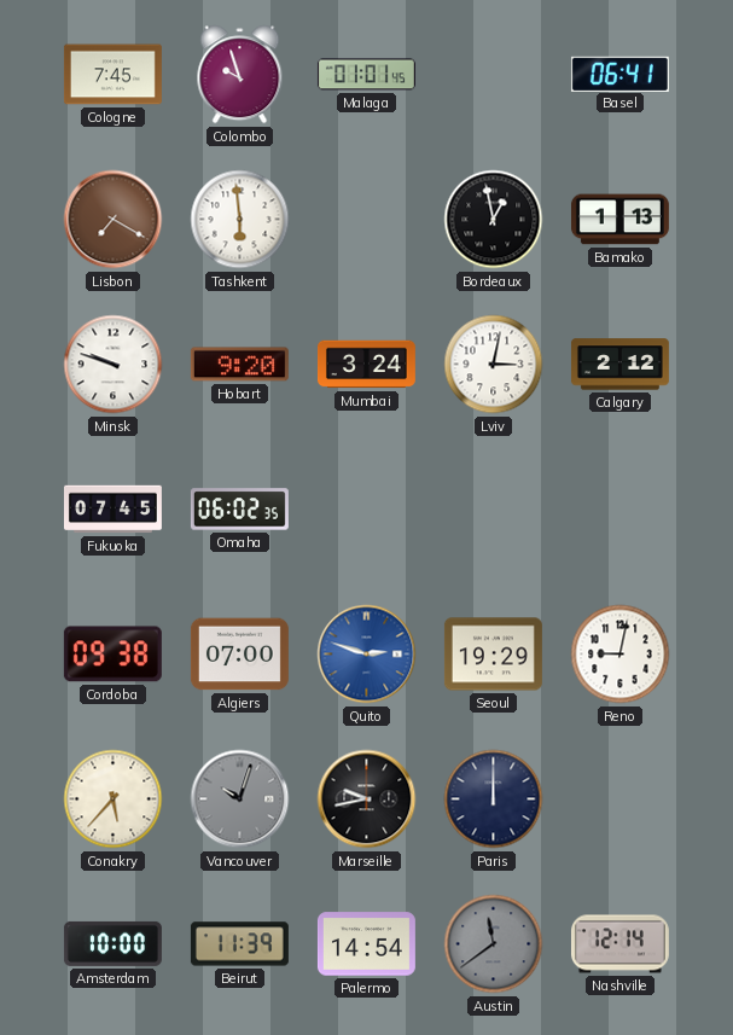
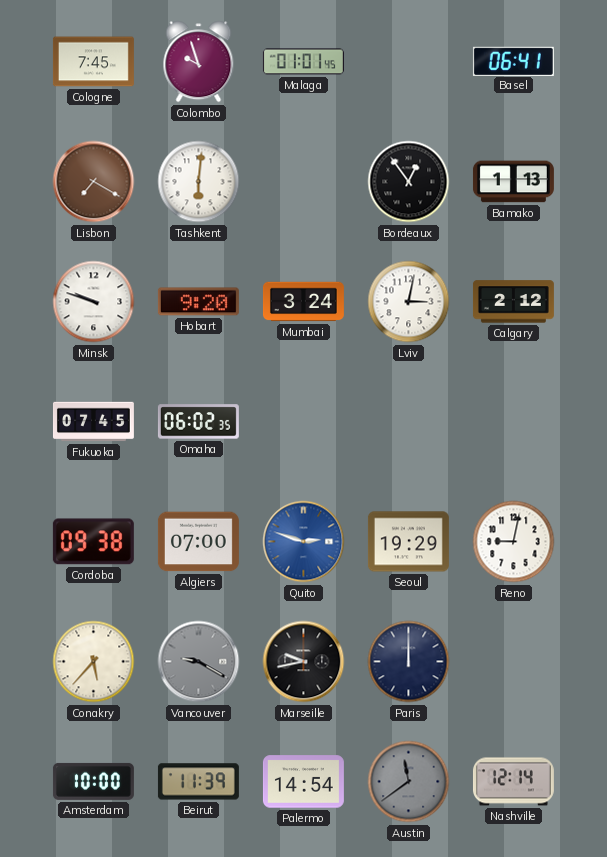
Tashkent: 5:59 -> 6:01 (199, 182)
Bordeaux: 12:58 -> 12:54 (409, 182)
Vancouver: 10:03 -> 9:20 (199, 662)
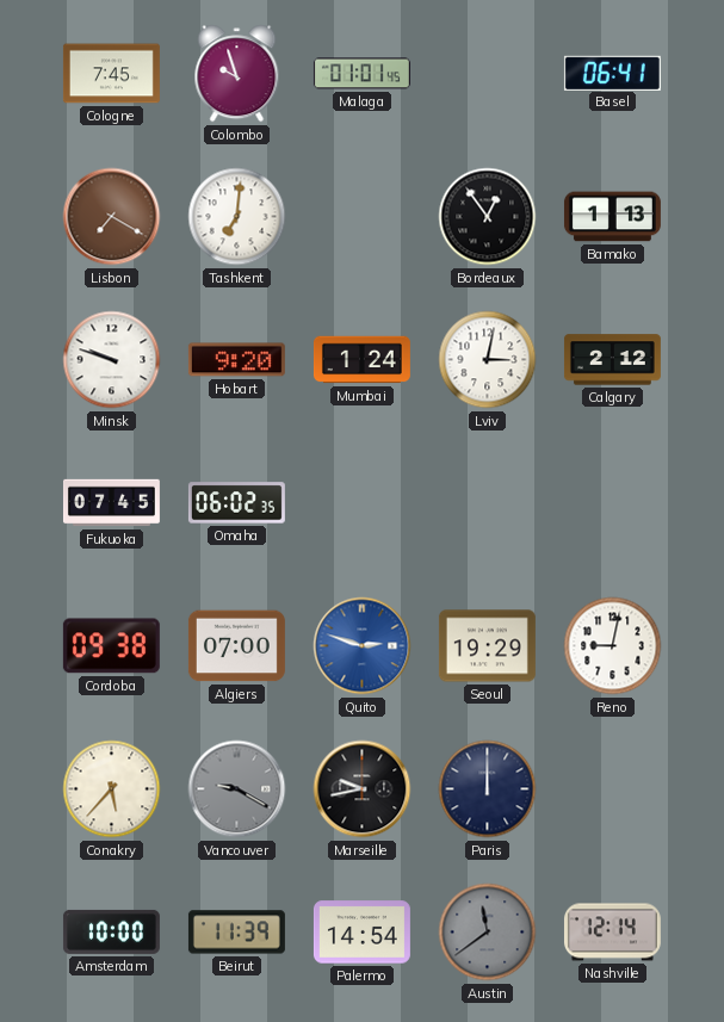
Tashkent: 6:01 -> 7:01 (237, 217)
Mumbai: 3:24 -> 1:24 (361, 360)
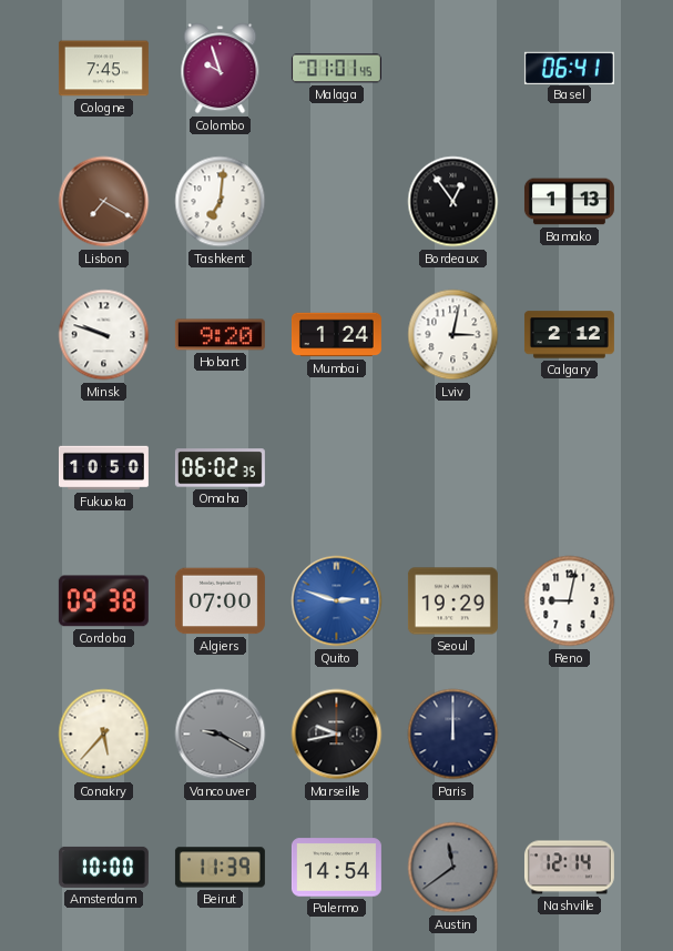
Fukuoka: 07:45 -> 10:50 (103, 468)
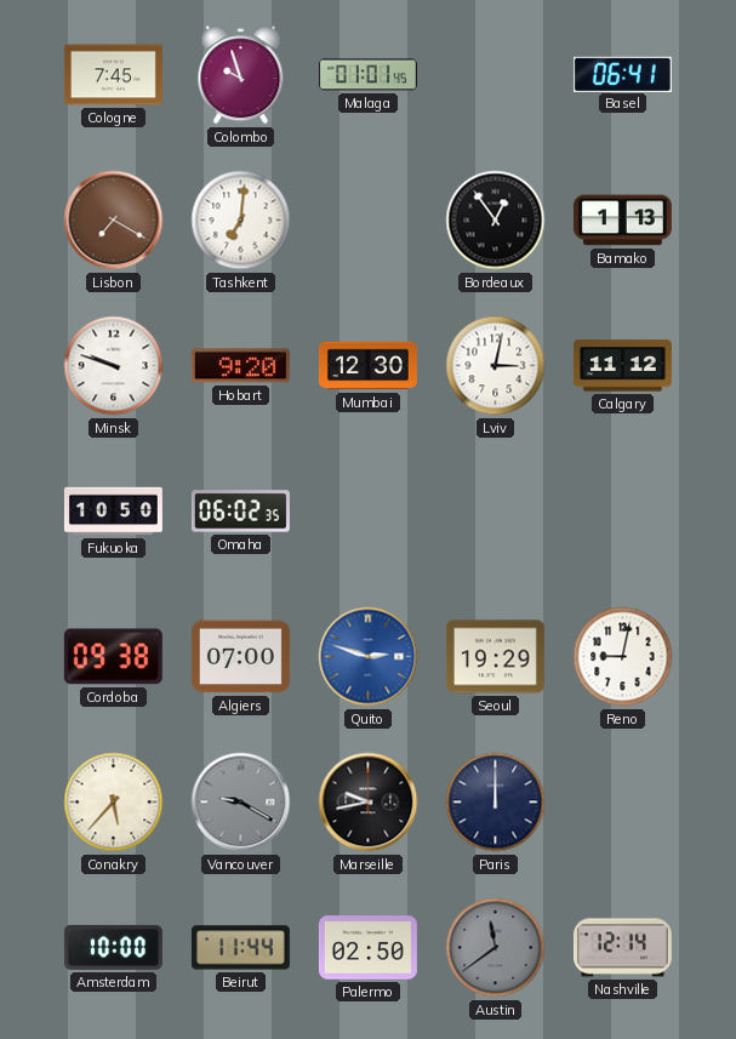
Mumbai: 1:24 -> 12:30 (367, 366)
Calgary: 2:12 -> 11:12 (622, 366)
Beirut: 11:39 -> 11:44 (240, 948)
Palermo: 14:54 -> 02:50 (367, 948)
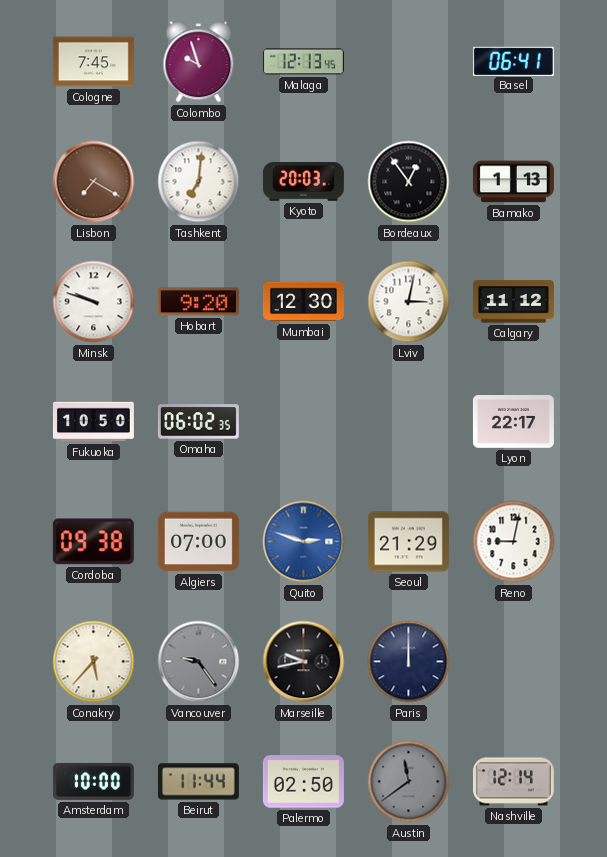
Malaga: 01:01 -> 12:13 (303, 62)
Kyoto: none -> 20:03 (303, 182)
Lyon: none -> 22:17 (513, 422)
Seoul: 19:29 -> 21:29 (408, 542)
Vancouver: 9:20 -> 9:24 (199, 662)
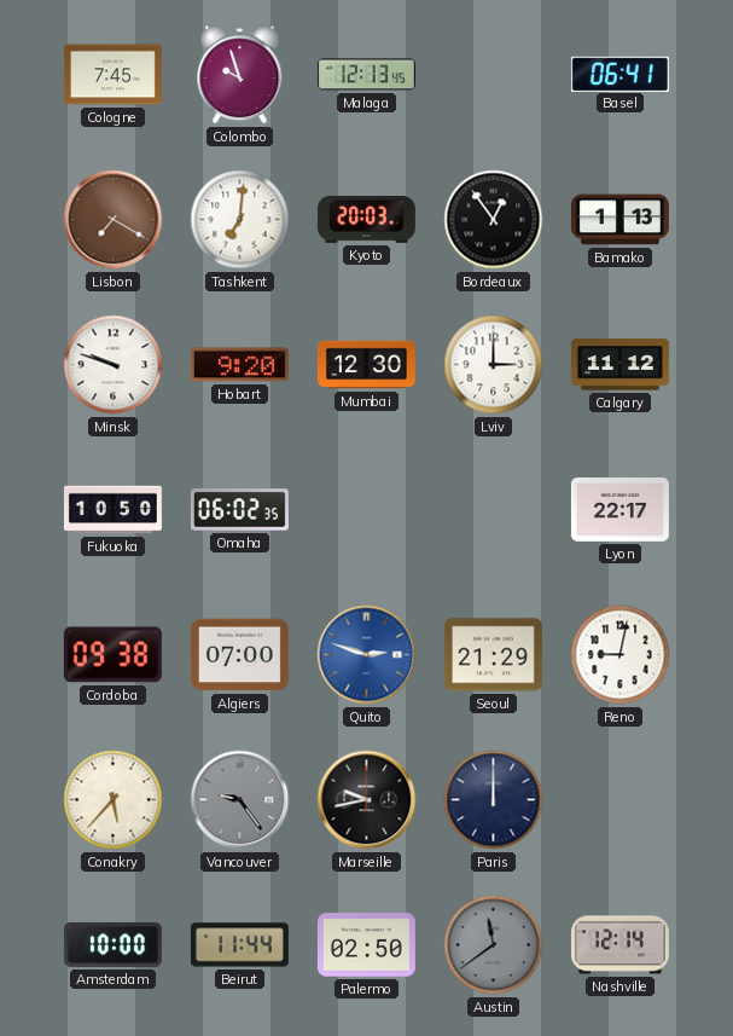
Lviv: 3:02 -> 3:00 (494, 365)
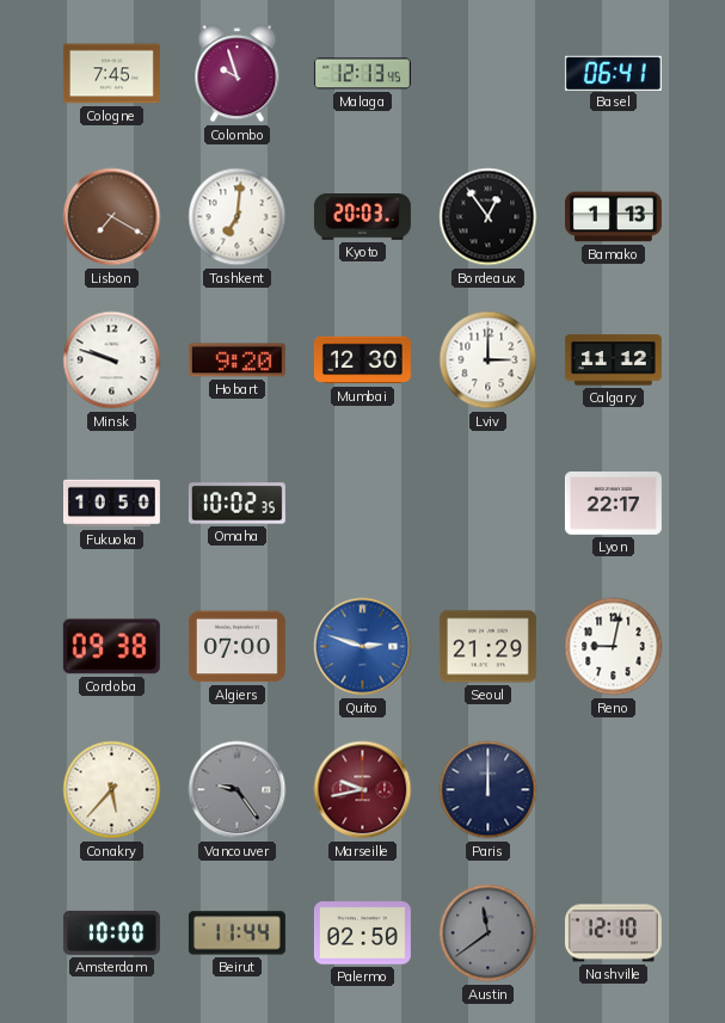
Omaha: 06:02 -> 10:02 (236, 504)
Marseille dial: black -> burgundy (363, 790)
Nashville: 12:14 -> 12:10 (613, 933)
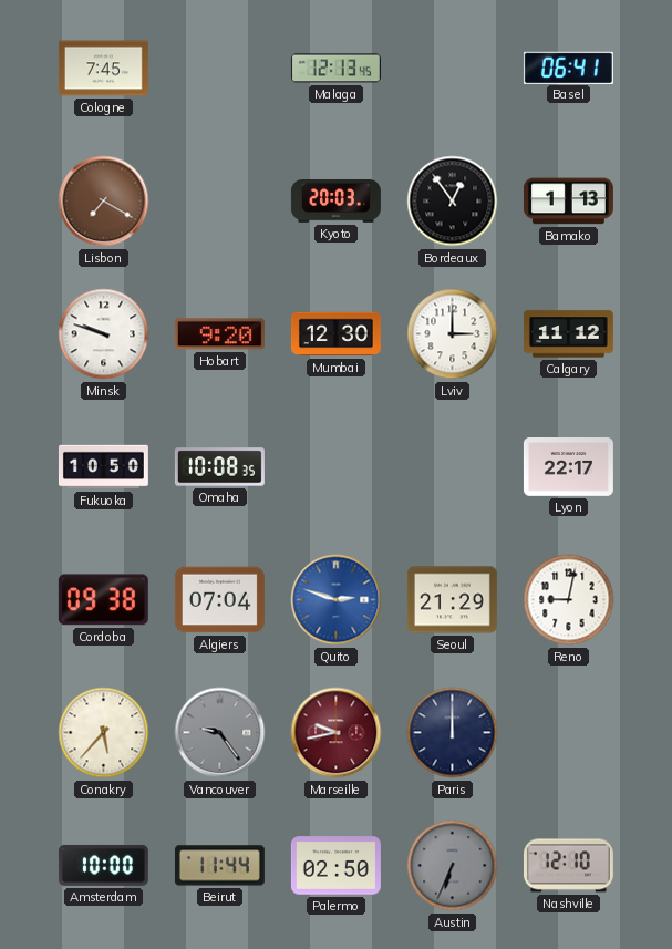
Colombo: 9:57 -> none (238, 74)
Tashkent: 7:01 -> none (238, 217)
Omaha: 10:02 -> 10:08 (219, 467)
Algiers: 07:00 -> 07:04 (219, 600)
Austin: 11:39 -> 6:34 (453, 866)
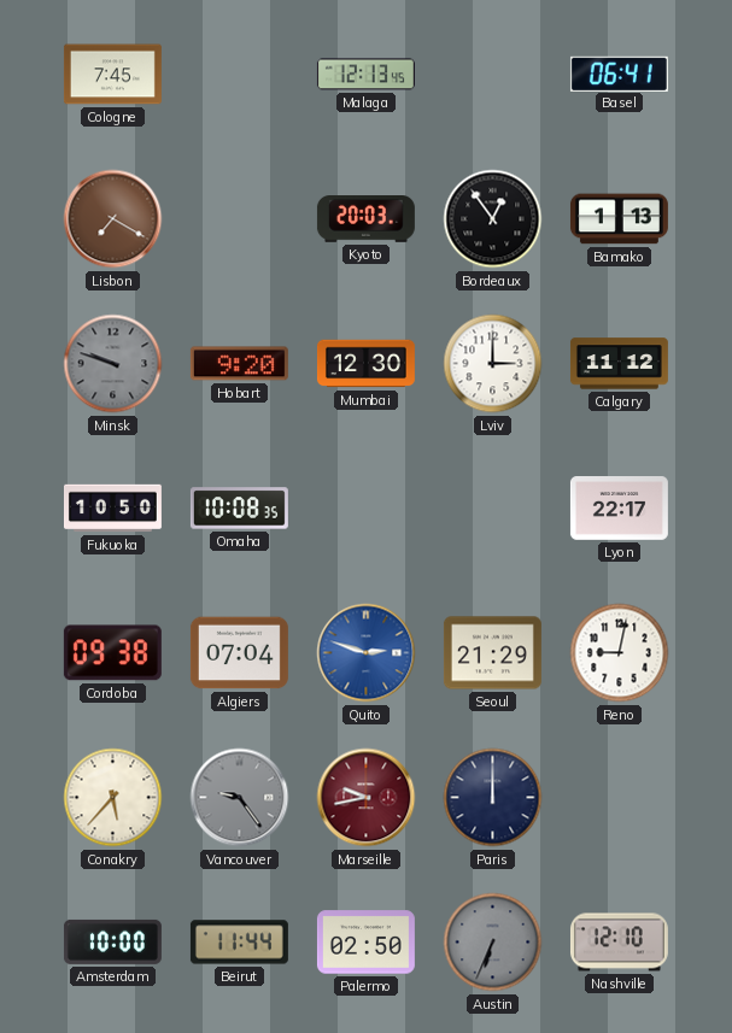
Minsk dial: white -> grey (113, 364)
